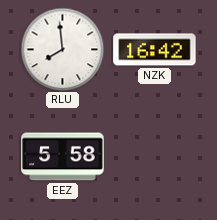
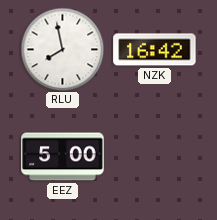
RLU: 7:59 -> 7:58 (62, 49)
EEZ: 5:58 -> 5:00 (63, 157)
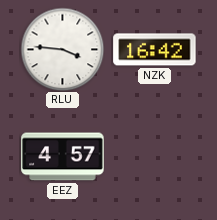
RLU: 7:58 -> 3:46 (62, 49)
EEZ: 5:00 -> 4:57 (63, 157)
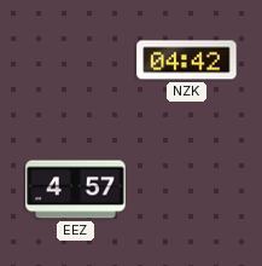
RLU: 3:46 -> none (62, 49)
NZK: 16:42 -> 04:42 (187, 60)
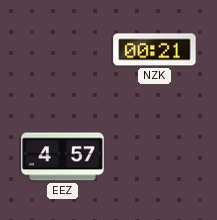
NZK: 04:42 -> 00:21 (155, 50)
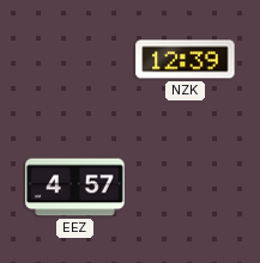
NZK: 00:21 -> 12:39 (186, 60)
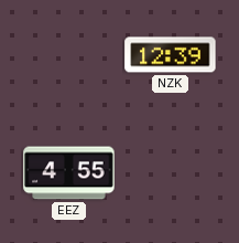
EEZ: 4:57 -> 4:55 (69, 173)
